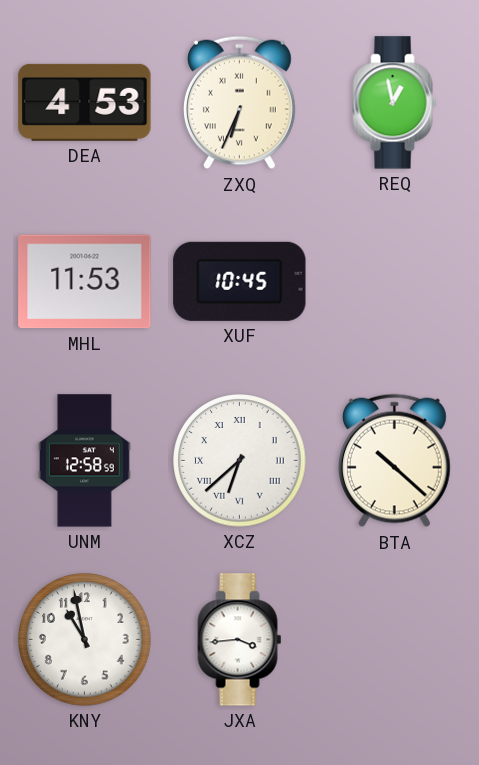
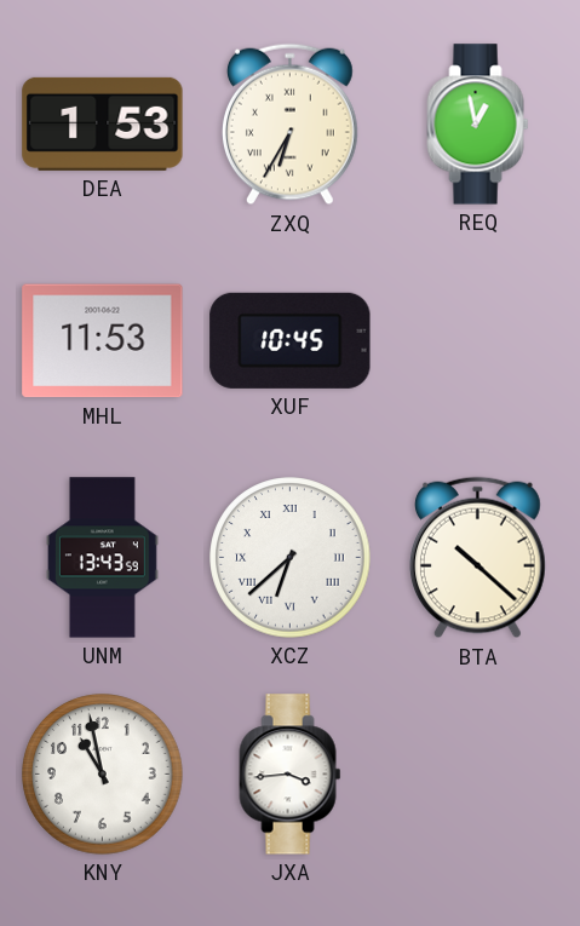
DEA: 4:53 -> 1:53 (103, 123)
ZXQ: 6:34 -> 6:35 (289, 125)
UNM: 12:58 -> 13:43 (102, 558)
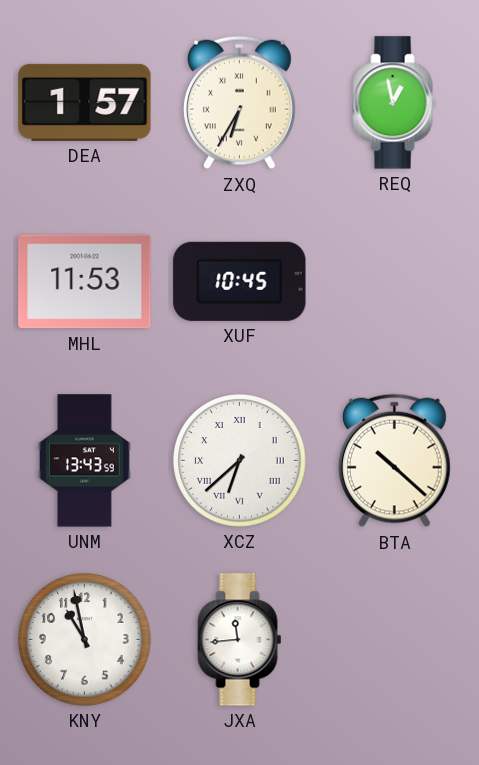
DEA: 1:53 -> 1:57 (85, 102)
JXA: 3:44 -> 11:44 (240, 640)
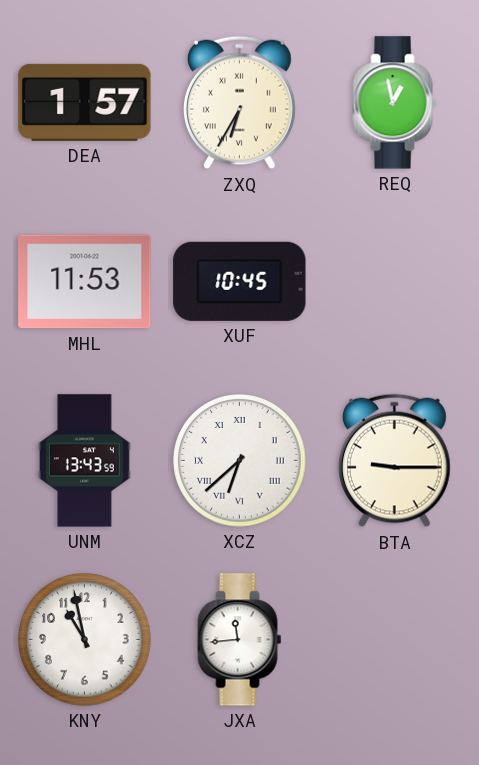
BTA: 10:22 -> 9:15 (394, 461)
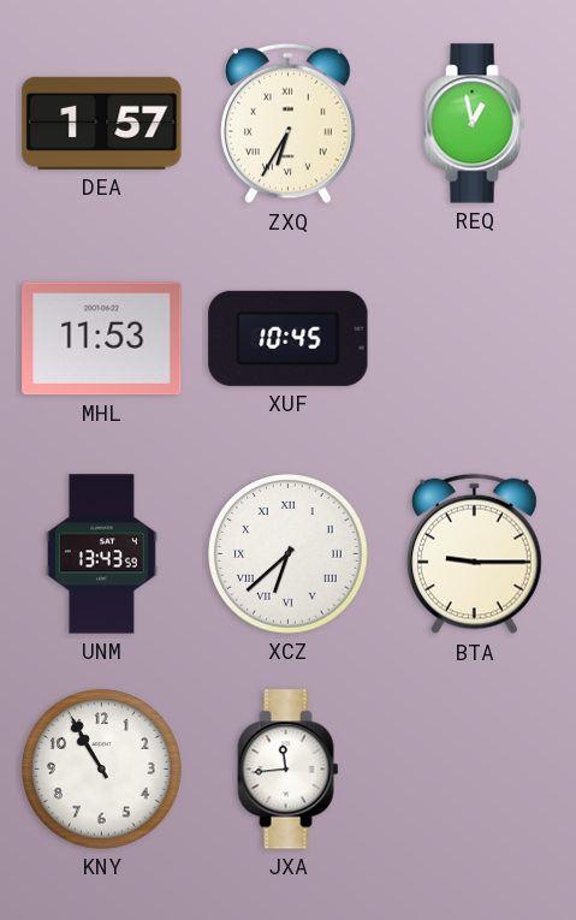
KNY: 10:58 -> 10:55 (102, 770)
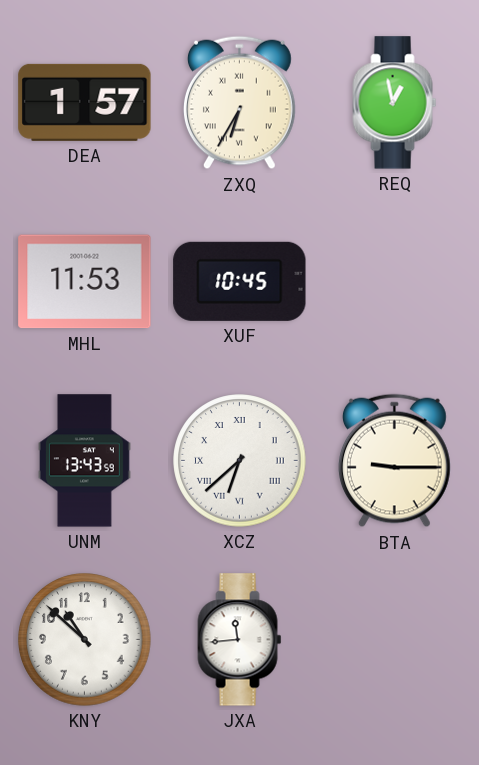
KNY: 10:55 -> 10:52 (85, 640)
